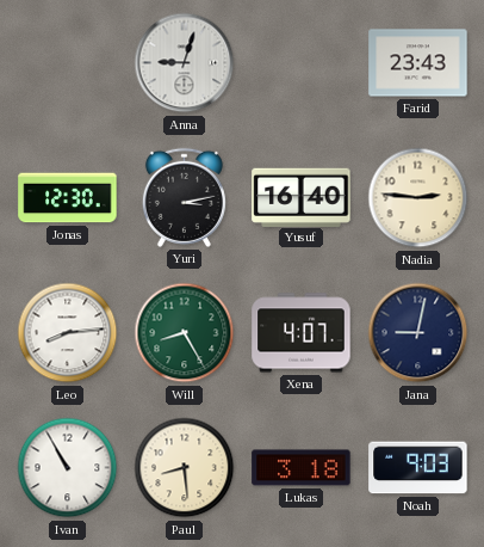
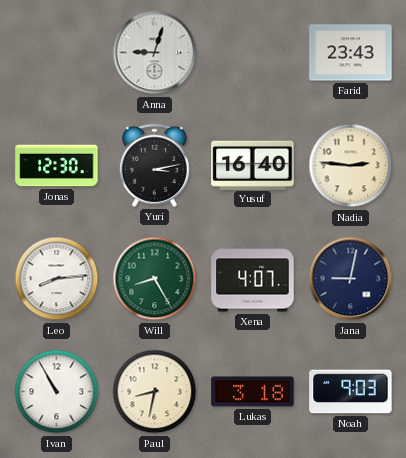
Paul: 8:29 -> 8:32 (155, 392)
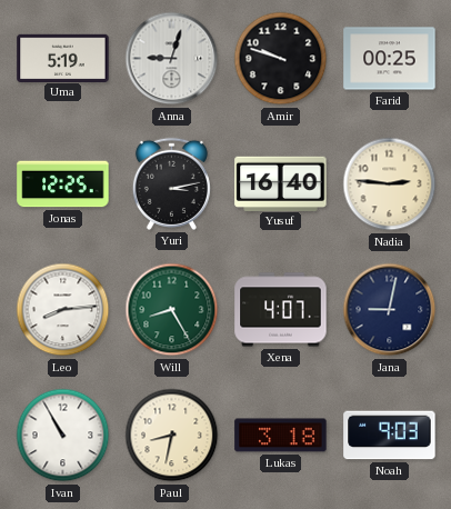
Uma: none -> 5:19 (63, 58)
Amir: none -> 9:48 (281, 59)
Farid: 23:43 -> 00:25 (390, 59)
Jonas: 12:30 -> 12:25 (63, 184)
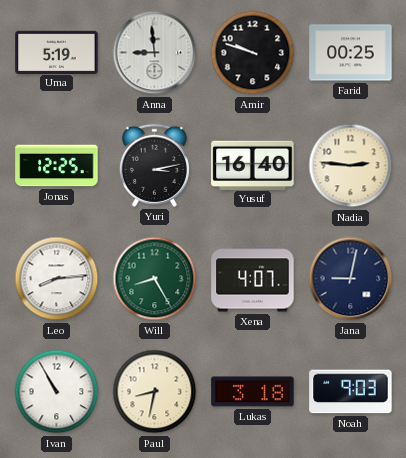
Anna: 9:03 -> 8:59 (155, 53)
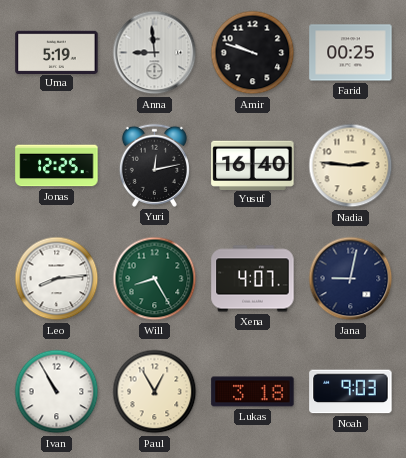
Yuri: 3:13 -> 12:13 (154, 165)
Paul: 8:32 -> 12:55 (155, 392)
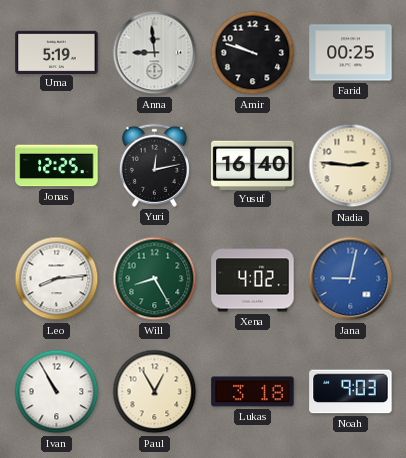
Xena: 4:07 -> 4:02 (253, 279)
Jana dial: navy -> blue (351, 279)
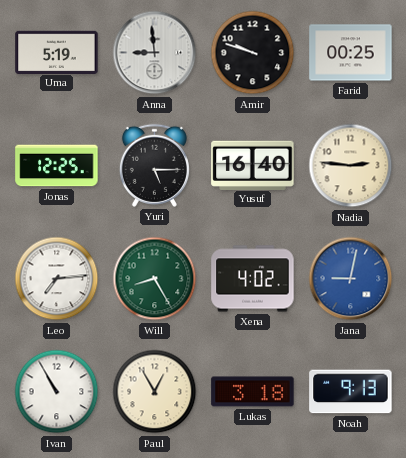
Yuri: 12:13 -> 5:15 (154, 165)
Leo: 8:14 -> 7:14 (57, 279)
Noah: 9:03 -> 9:13 (351, 392)
